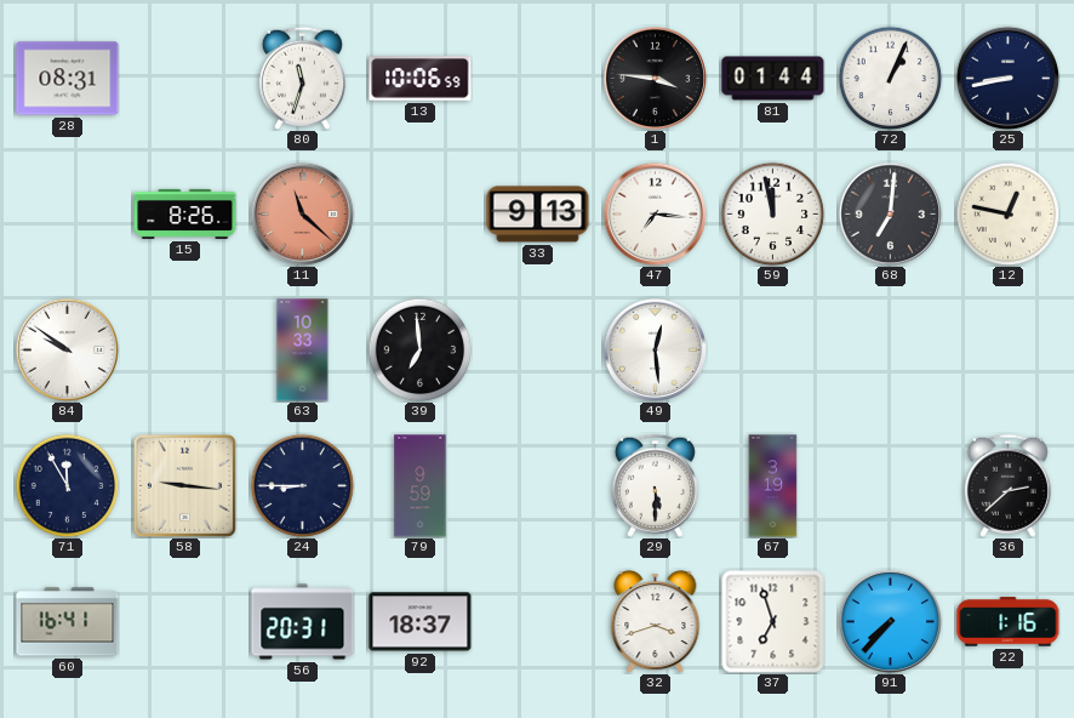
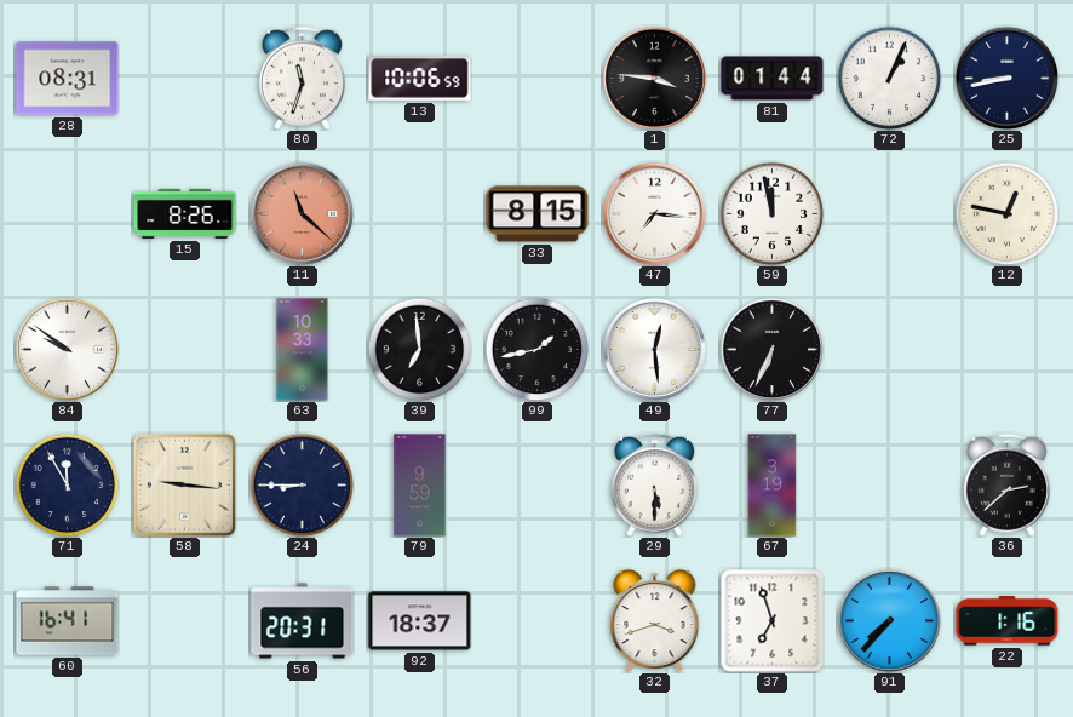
33: 9:13 -> 8:15 (538, 214)
68: 7:01 -> none (890, 213)
99: none -> 1:43 (536, 349)
77: none -> 6:34 (771, 349)
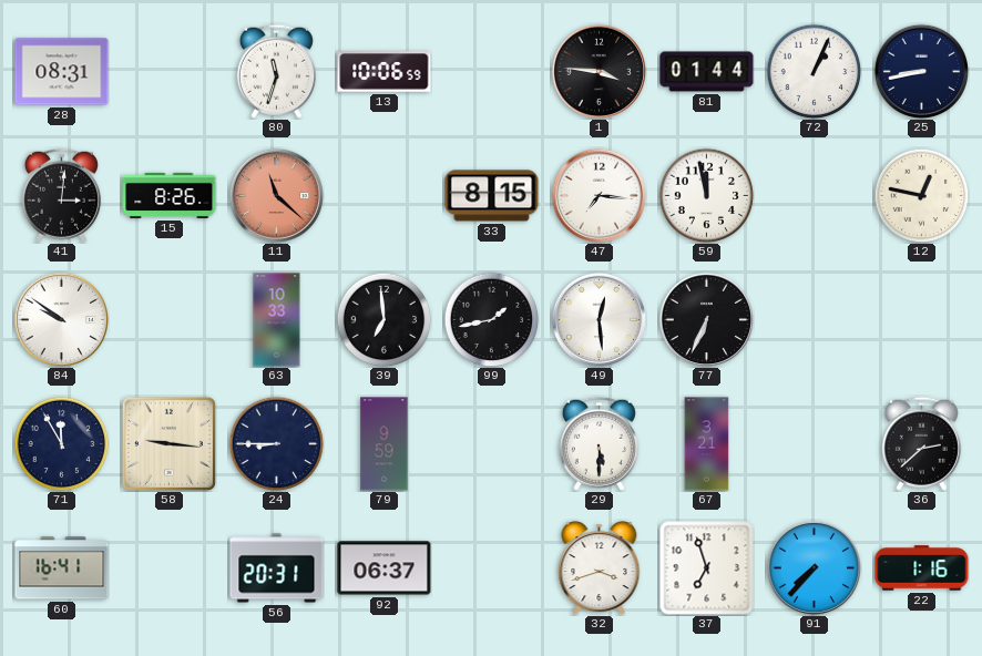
41: none -> 3:01 (61, 195)
67: 3:19 -> 3:21 (707, 444)
92: 18:37 -> 06:37 (385, 568)
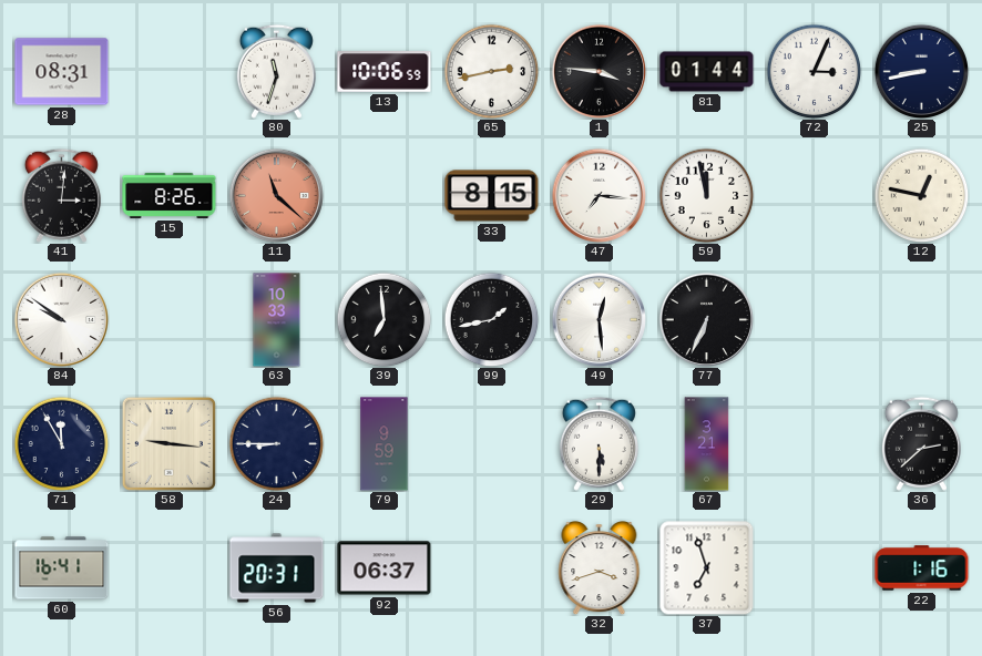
65: none -> 2:43 (491, 71)
72: 1:04 -> 3:04 (814, 71)
91: 7:37 -> none (814, 567)
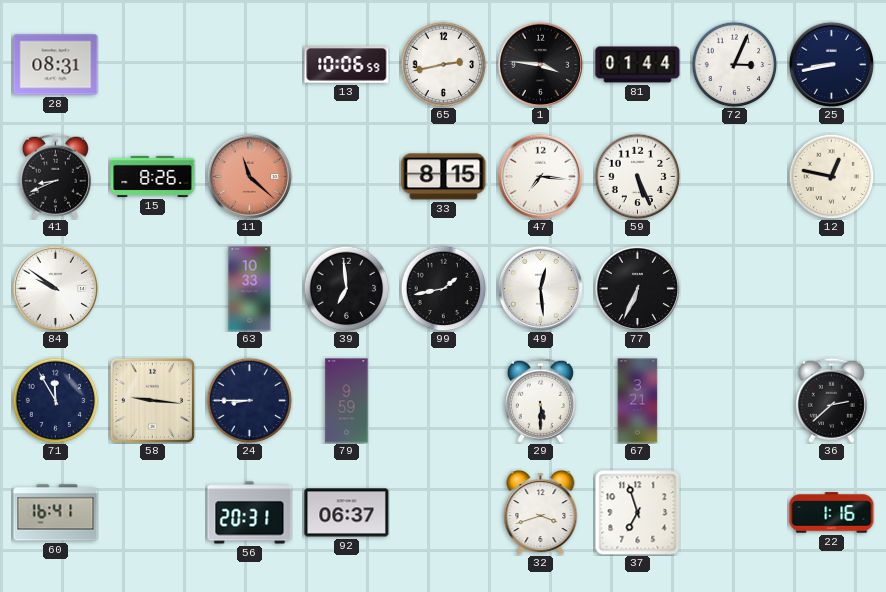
80: 11:33 -> none (276, 71)
41: 3:01 -> 8:41 (55, 176)
59: 11:58 -> 5:26 (637, 176)
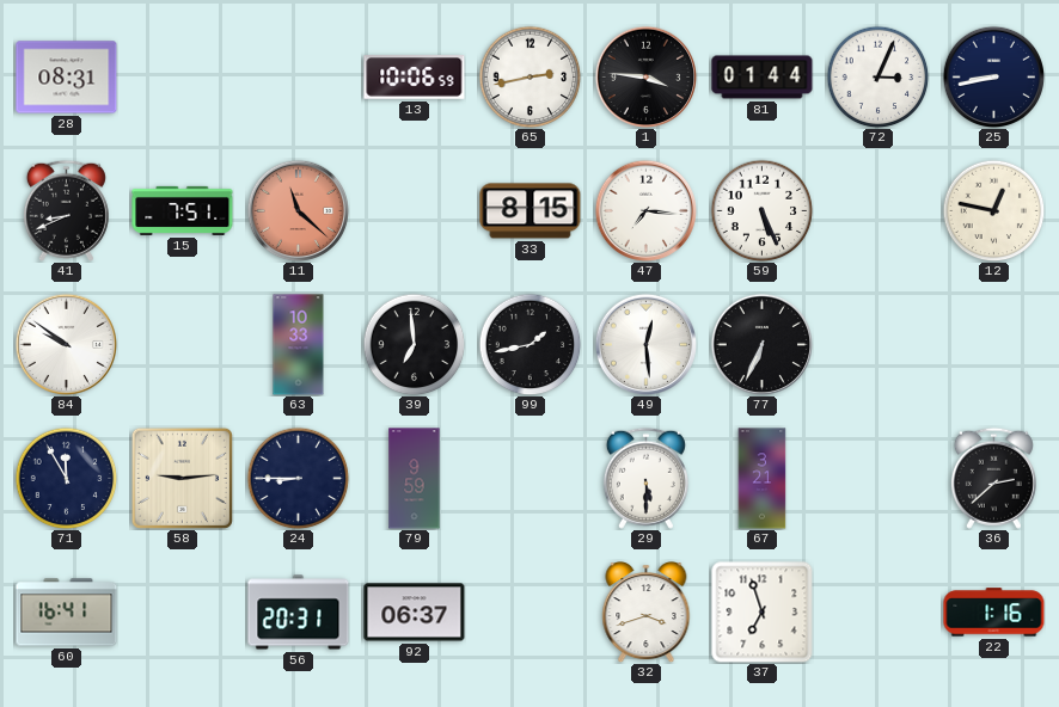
15: 8:26 -> 7:51 (183, 210)
58: 9:16 -> 9:14 (182, 478)
